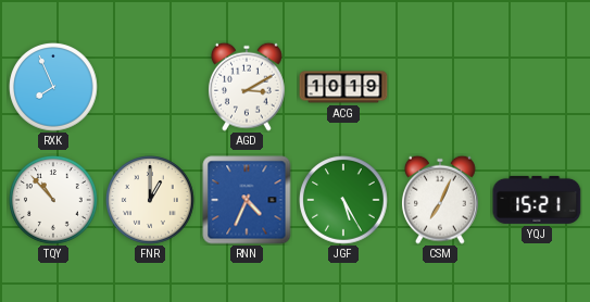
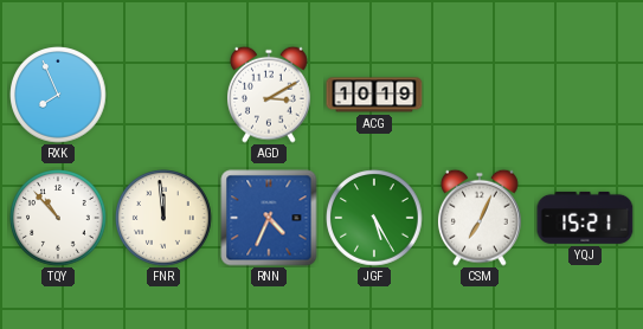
FNR: 1:00 -> 11:59 (163, 218)
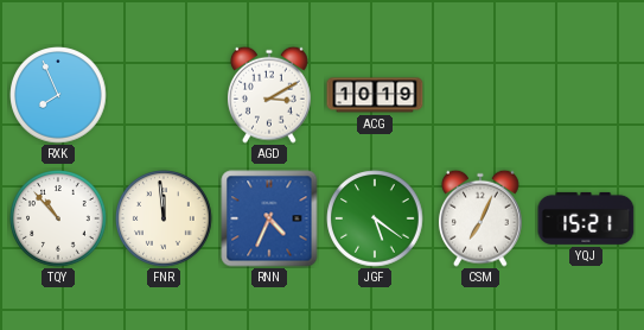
JGF: 5:25 -> 5:21 (375, 218)
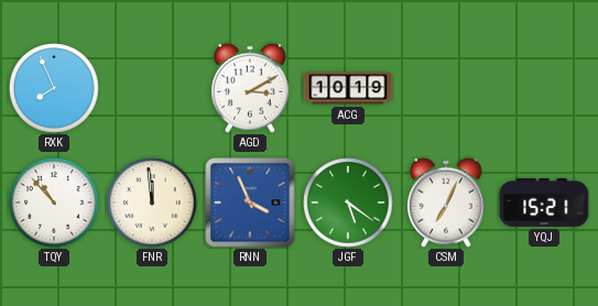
RNN: 4:34 -> 3:56 (250, 203)
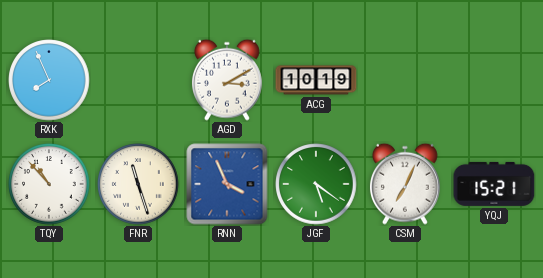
FNR: 11:59 -> 11:27 (138, 184)
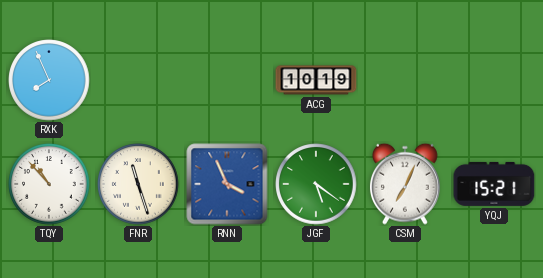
AGD: 3:10 -> none (227, 80)
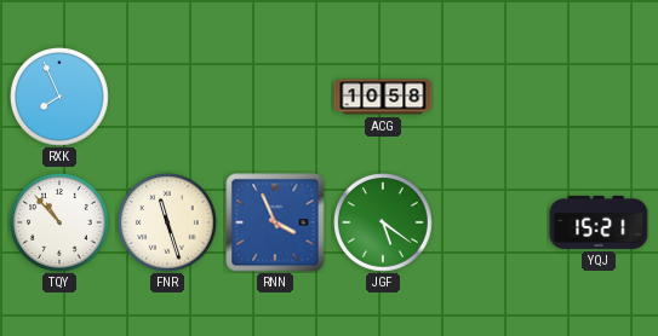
ACG: 10:19 -> 10:58 (383, 97)
CSM: 7:04 -> none (405, 184)
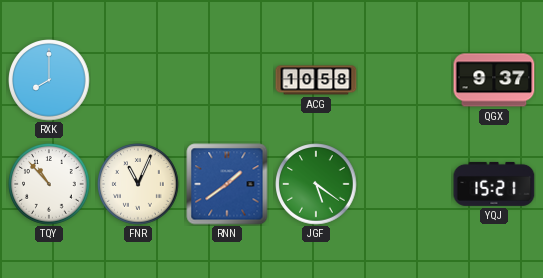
RXK: 7:56 -> 8:00 (49, 80)
QGX: none -> 9:37 (494, 80)
FNR: 11:27 -> 11:04 (138, 184)
RNN: 3:56 -> 1:39 (227, 184)
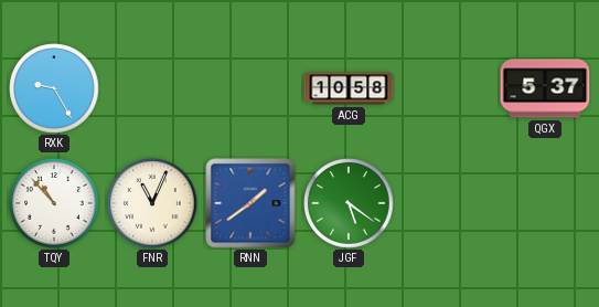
RXK: 8:00 -> 9:25 (54, 88)
QGX: 9:37 -> 5:37 (545, 88)
YQJ: 15:21 -> none (494, 184)
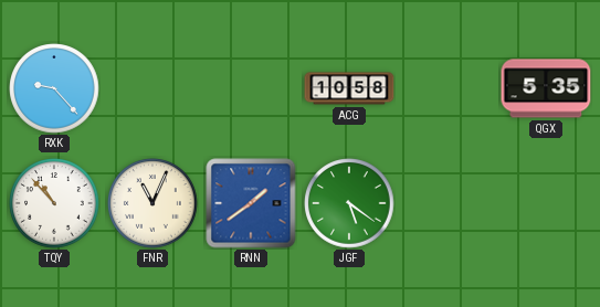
RXK: 9:25 -> 9:23 (54, 88)
QGX: 5:37 -> 5:35 (546, 88)
